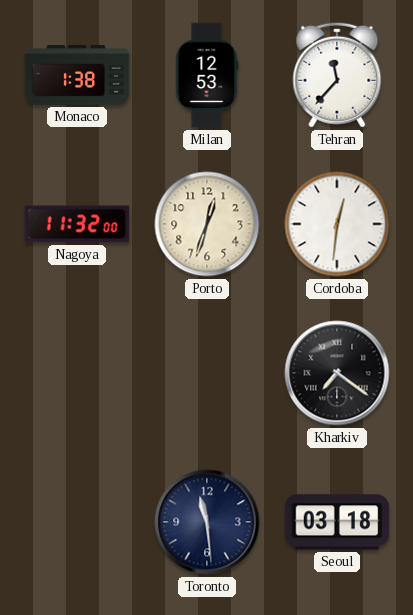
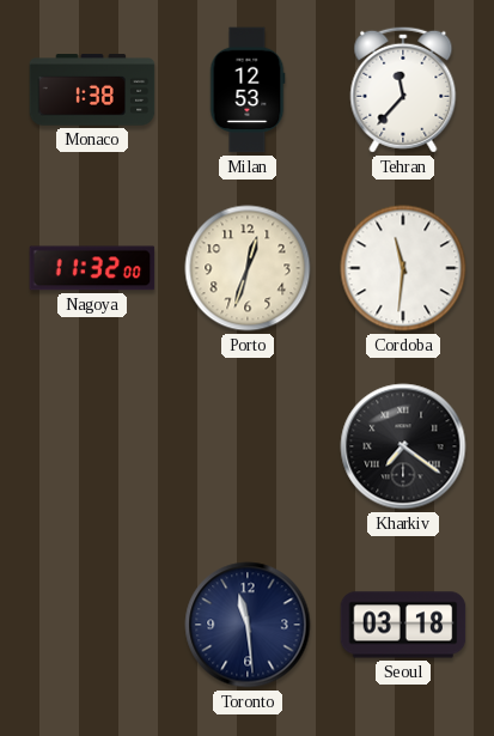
Cordoba: 12:31 -> 11:31 (403, 268)
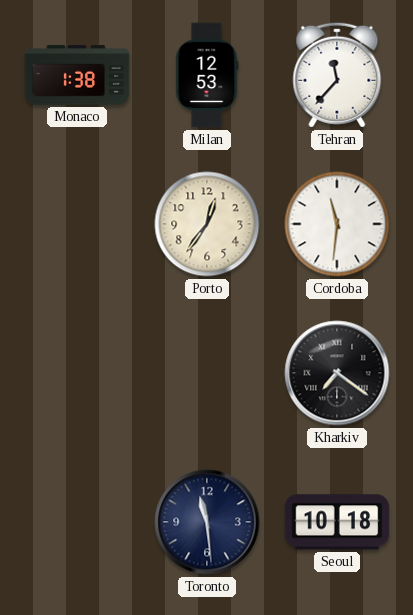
Nagoya: 11:32 -> none (92, 268)
Porto: 12:33 -> 12:36 (207, 224)
Seoul: 03:18 -> 10:18 (337, 522)
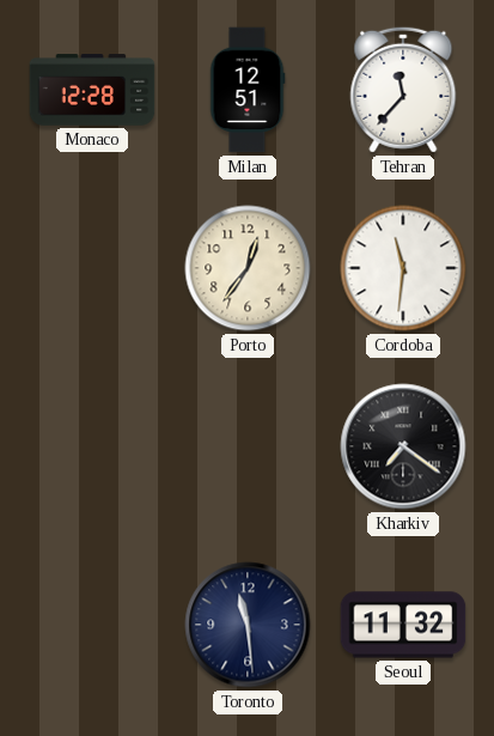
Monaco: 1:38 -> 12:28 (92, 90)
Milan: 12:53 -> 12:51 (248, 90)
Seoul: 10:18 -> 11:32 (403, 625)
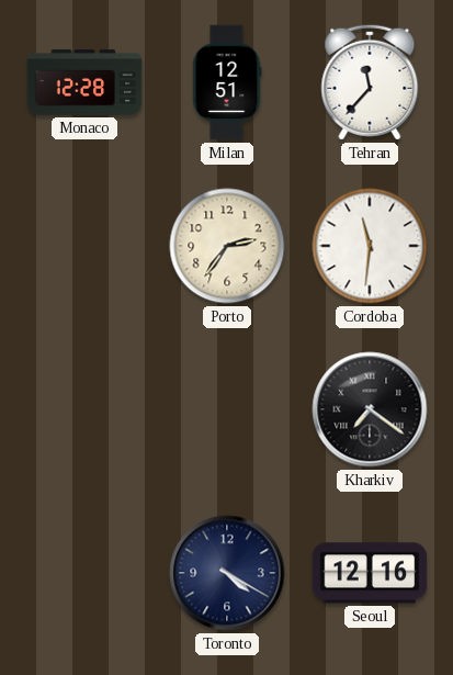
Porto: 12:36 -> 2:36 (227, 246)
Toronto: 11:29 -> 4:20 (227, 573)
Seoul: 11:32 -> 12:16 (370, 573)
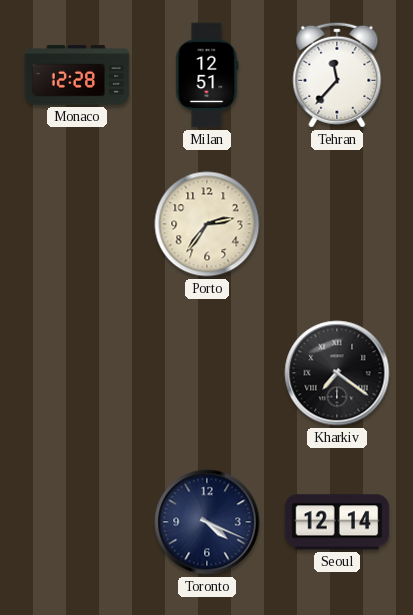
Cordoba: 11:31 -> none (370, 246)
Toronto: 4:20 -> 4:19 (207, 522)
Seoul: 12:16 -> 12:14 (337, 522)
